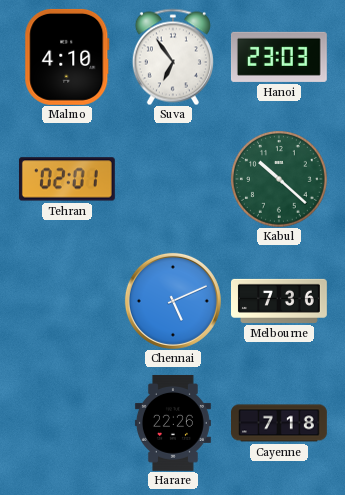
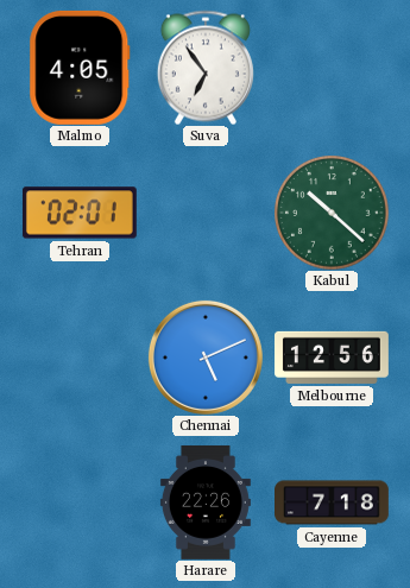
Malmo: 4:10 -> 4:05 (80, 68)
Hanoi: 23:03 -> none (279, 57)
Melbourne: 7:36 -> 12:56 (333, 358)
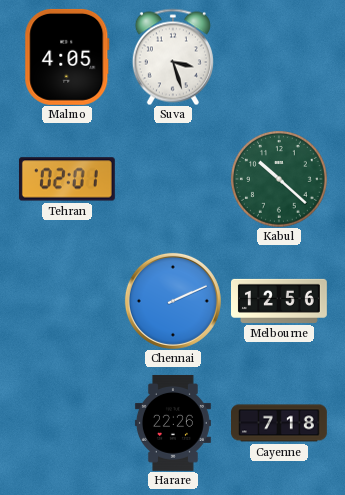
Suva: 6:54 -> 3:27 (173, 57)
Chennai: 5:11 -> 2:11 (173, 301)
